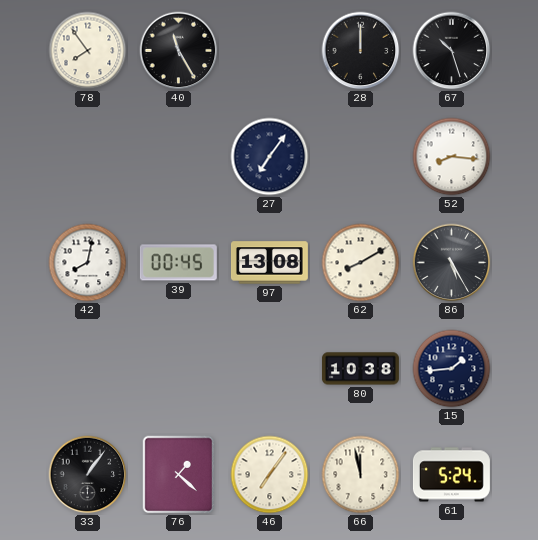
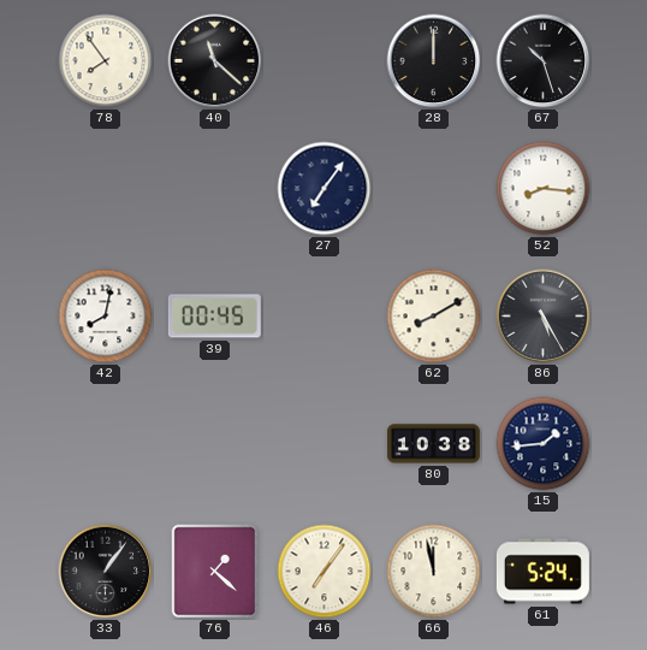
40: 11:25 -> 11:22 (215, 61)
97: 13:08 -> none (269, 263)
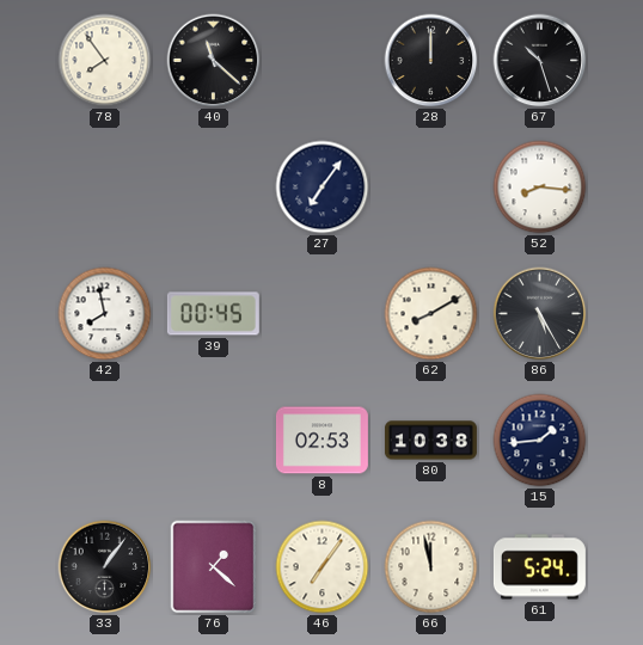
42: 8:02 -> 7:58 (105, 314)
8: none -> 02:53 (321, 441)
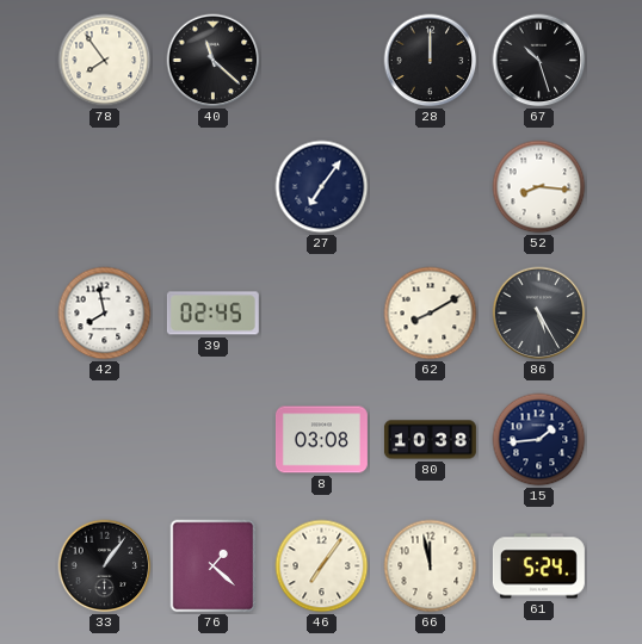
39: 00:45 -> 02:45 (212, 314)
8: 02:53 -> 03:08 (321, 440)
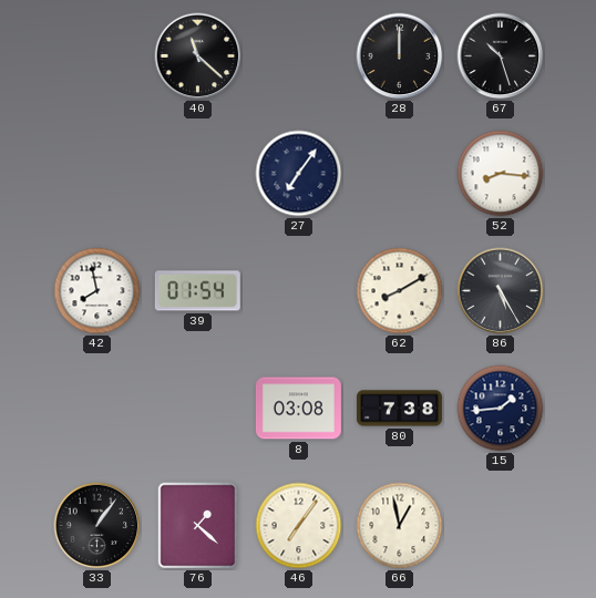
78: 7:54 -> none (105, 61)
39: 02:45 -> 01:54 (197, 291)
80: 10:38 -> 7:38 (399, 409)
66: 11:58 -> 12:58 (400, 526)
61: 5:24 -> none (538, 566)
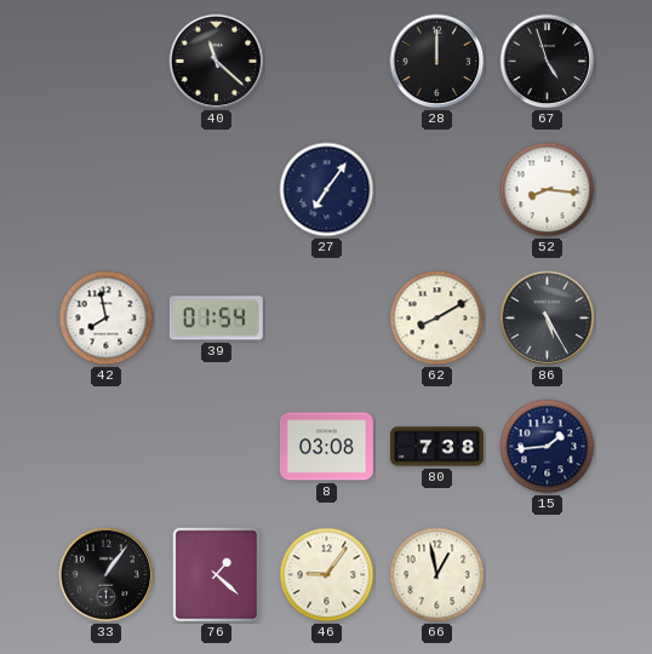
67: 10:27 -> 4:57 (548, 62)
46: 7:06 -> 9:06 (327, 575)
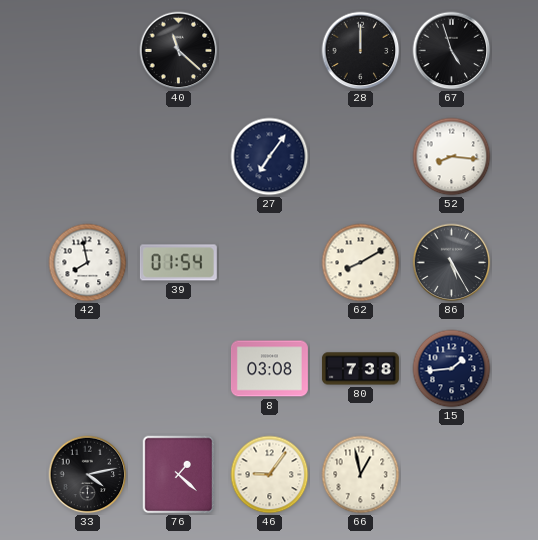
33: 1:06 -> 4:13 (88, 475)
